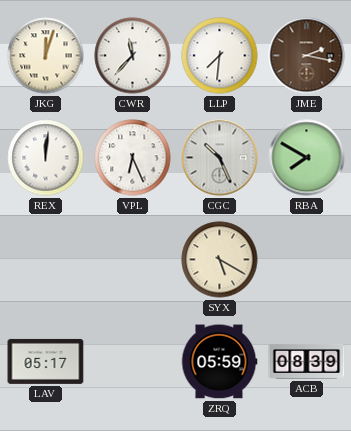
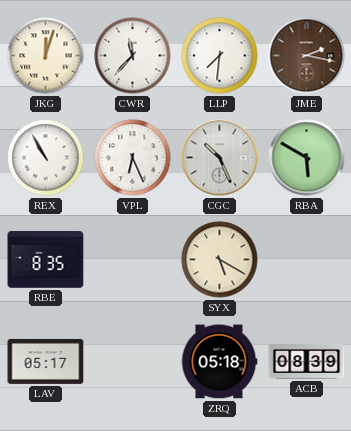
REX: 12:01 -> 10:55 (46, 158)
RBA: 7:50 -> 5:50 (307, 158)
RBE: none -> 8:35 (46, 260)
ZRQ: 05:59 -> 05:18 (219, 362)
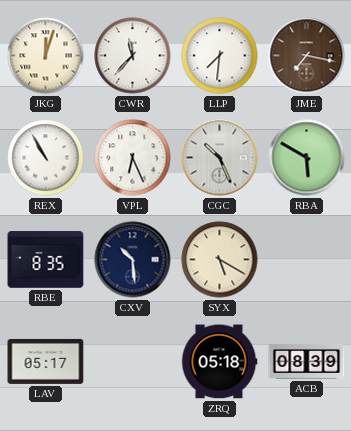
JME: 2:17 -> 7:17 (307, 56)
CXV: none -> 10:29 (133, 260)
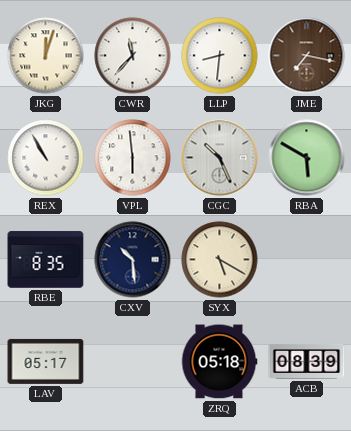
LLP: 7:31 -> 8:31 (220, 56)
VPL: 6:26 -> 5:59 (133, 158)
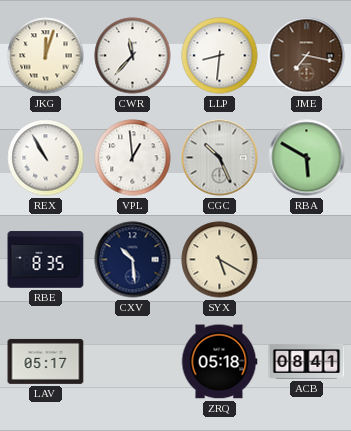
VPL: 5:59 -> 12:59 (133, 158)
ACB: 08:39 -> 08:41 (307, 362)
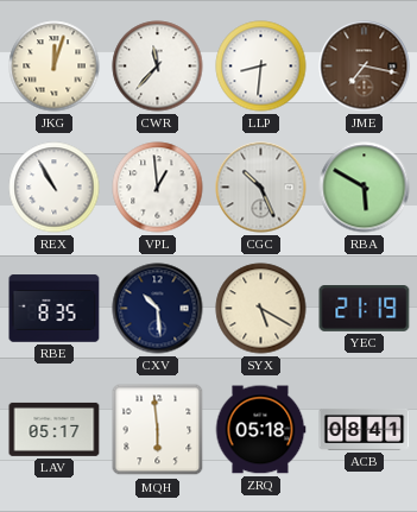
YEC: none -> 21:19 (365, 309)
MQH: none -> 5:59 (158, 430)
